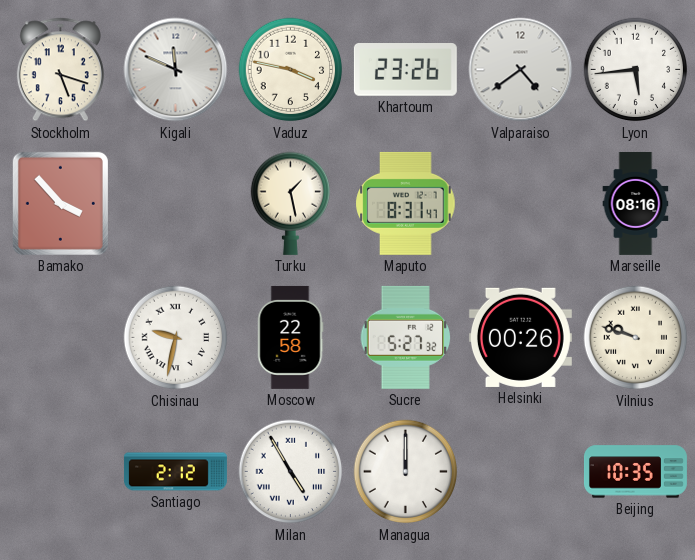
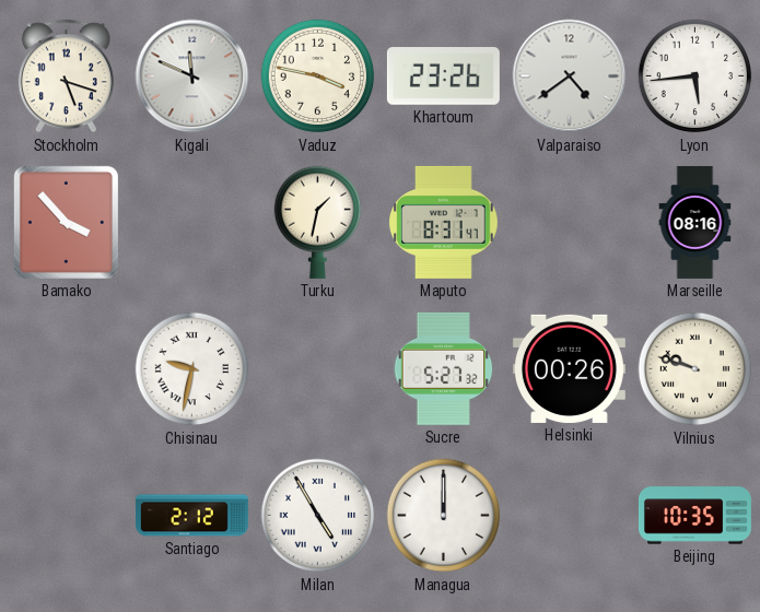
Turku: 1:28 -> 1:32 (317, 222)
Moscow: 22:58 -> none (290, 337)
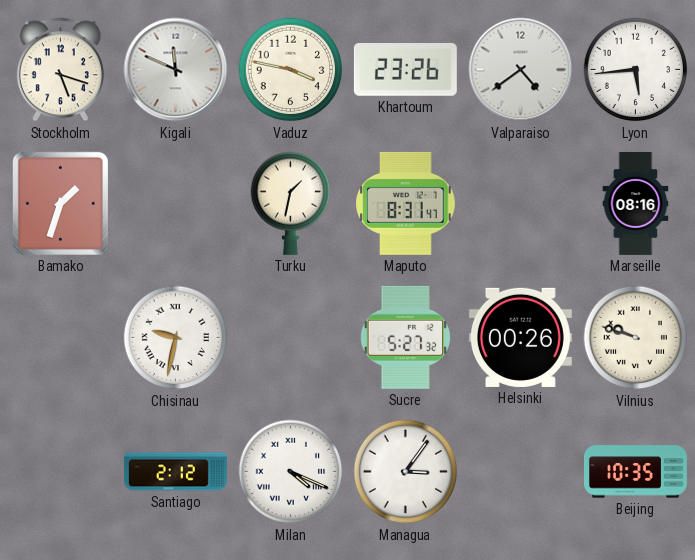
Bamako: 3:53 -> 1:33 (60, 203)
Milan: 4:55 -> 4:19 (291, 472)
Managua: 12:00 -> 3:06 (406, 472)
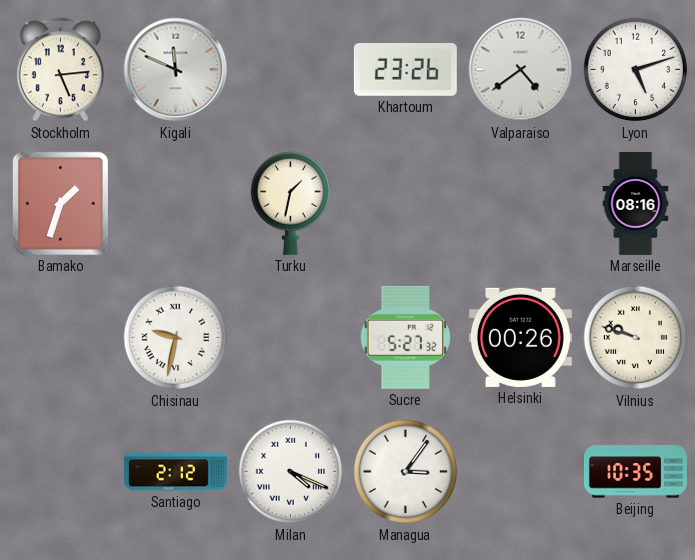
Stockholm: 5:18 -> 5:14 (60, 70)
Vaduz: 3:47 -> none (291, 70)
Lyon: 5:44 -> 5:12 (636, 70)
Maputo: 8:31 -> none (406, 203)
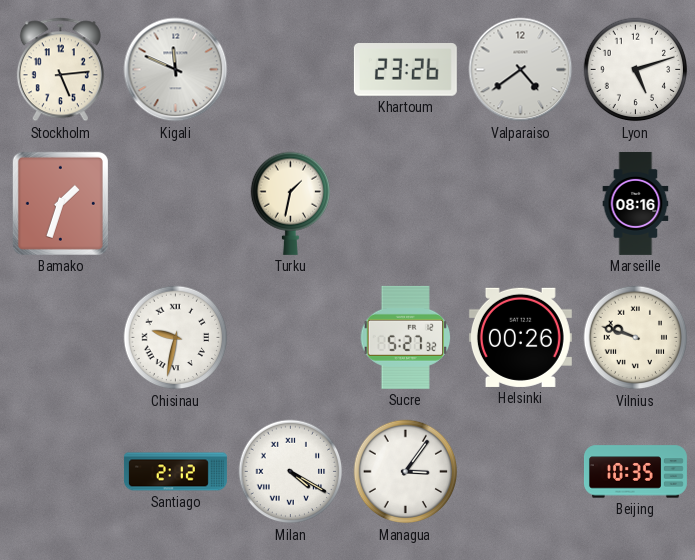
Milan: 4:19 -> 4:20 (291, 472)
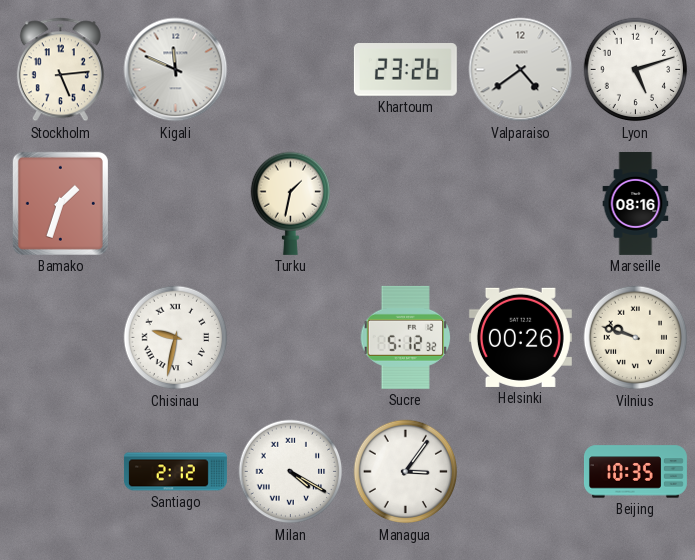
Sucre: 5:27 -> 5:12 (406, 337)
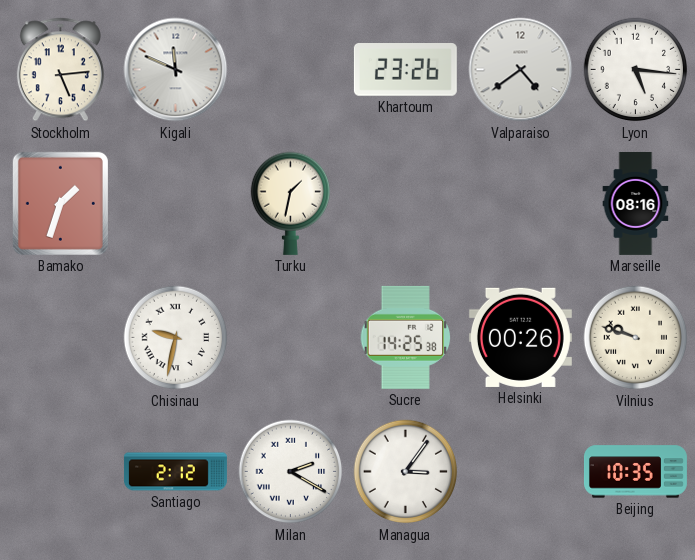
Lyon: 5:12 -> 5:16 (636, 70)
Sucre: 5:12 -> 14:25 (406, 337)
Milan: 4:20 -> 2:20 (291, 472)
